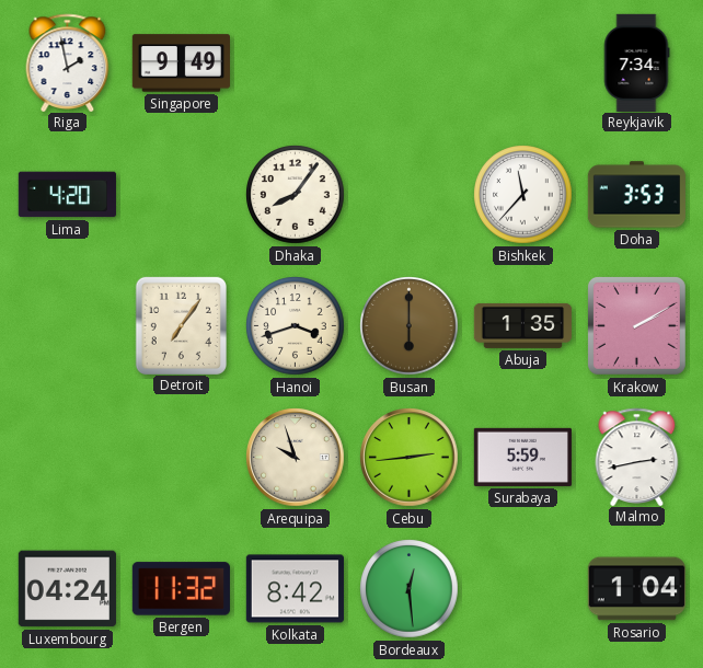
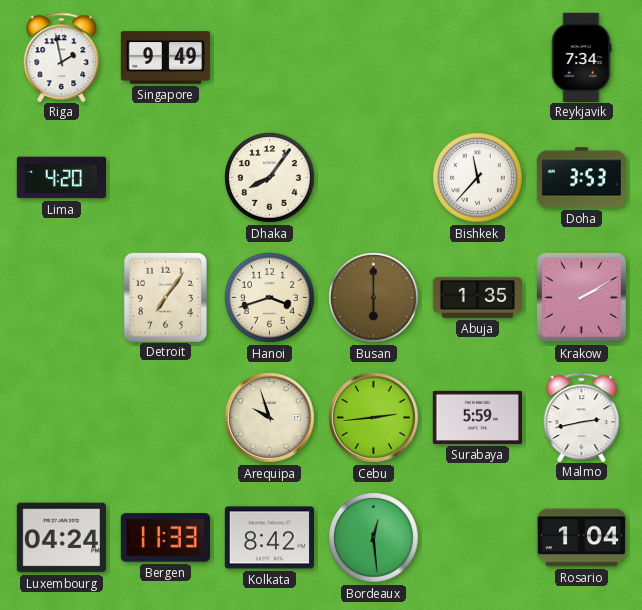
Bergen: 11:32 -> 11:33 (165, 538)
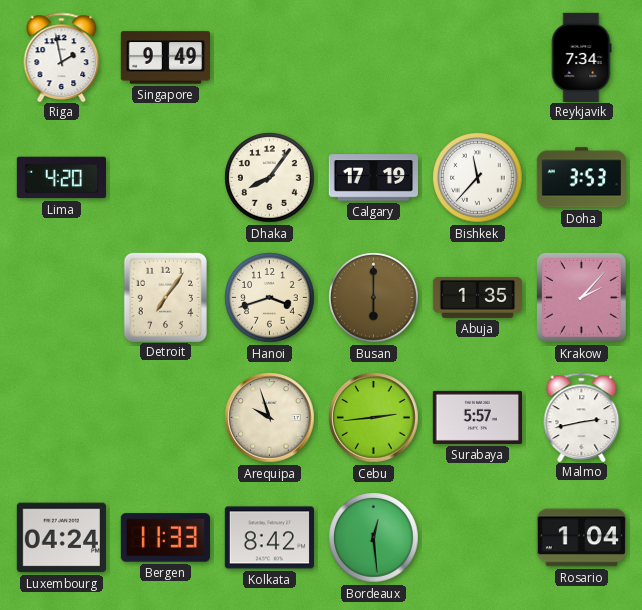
Calgary: none -> 17:19 (373, 178)
Krakow: 2:10 -> 2:07 (581, 297)
Surabaya: 5:59 -> 5:57 (477, 417)
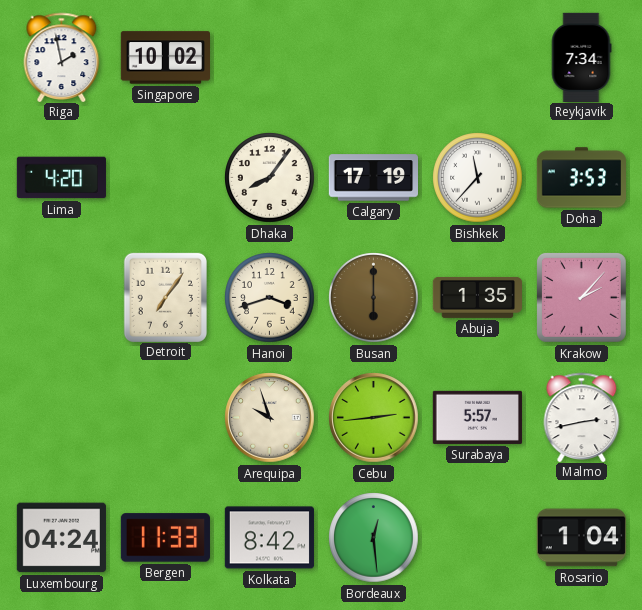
Singapore: 9:49 -> 10:02 (165, 58)
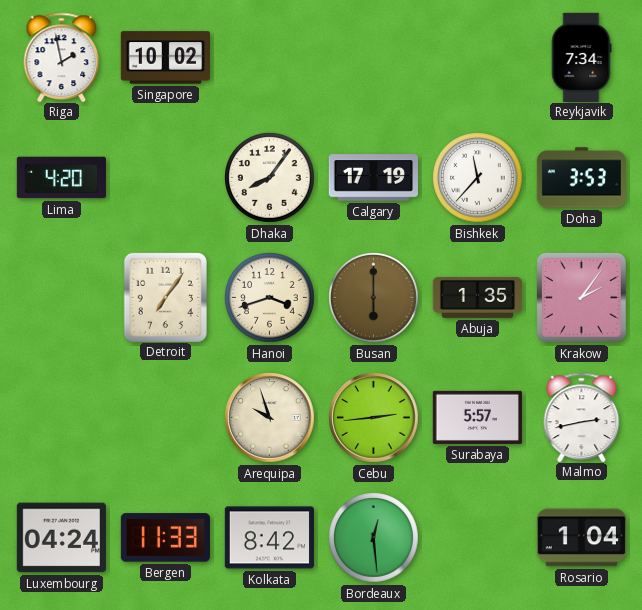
Krakow: 2:07 -> 2:06 (581, 297)
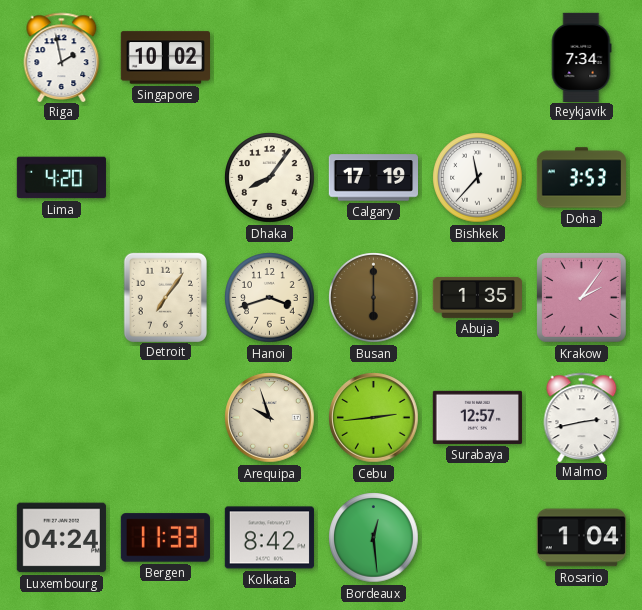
Surabaya: 5:57 -> 12:57 (477, 417)
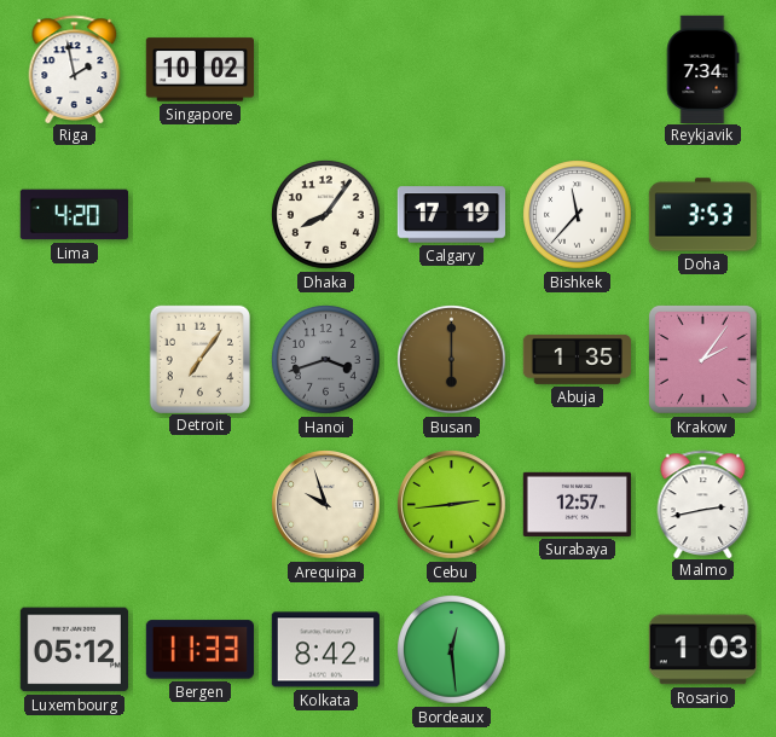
Hanoi dial: cream -> grey (326, 360)
Luxembourg: 04:24 -> 05:12 (74, 650)
Rosario: 1:04 -> 1:03 (702, 650)
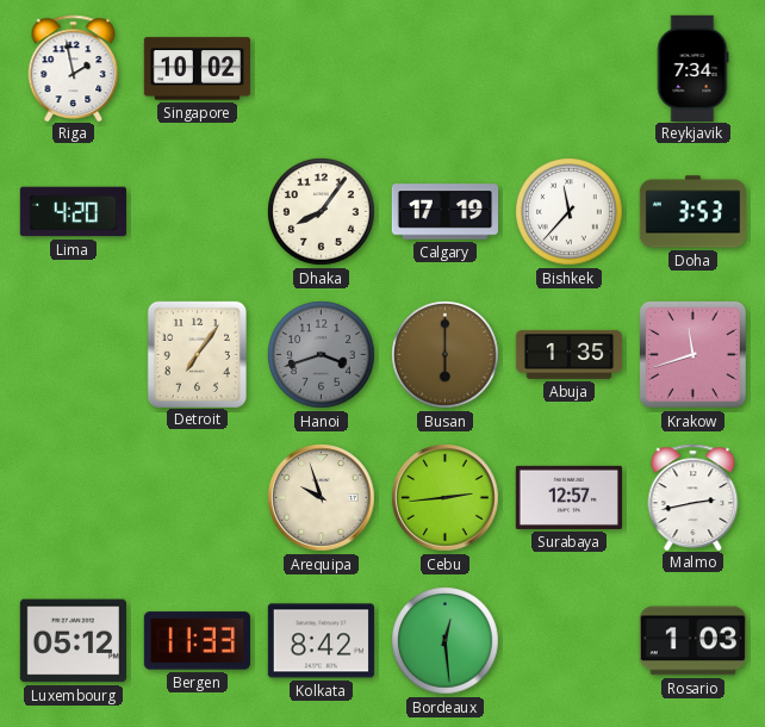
Krakow: 2:06 -> 11:42 (692, 354)
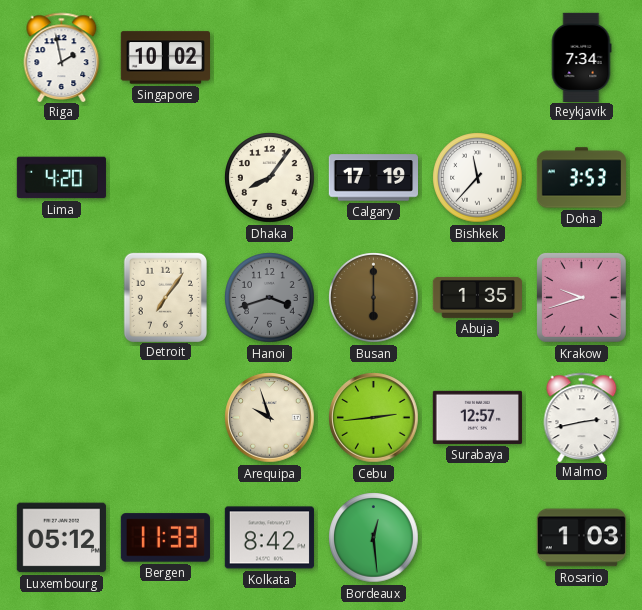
Krakow: 11:42 -> 9:42 (581, 297)
